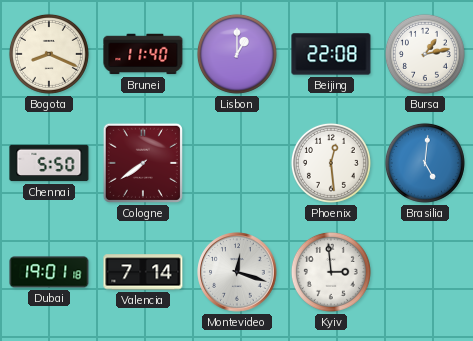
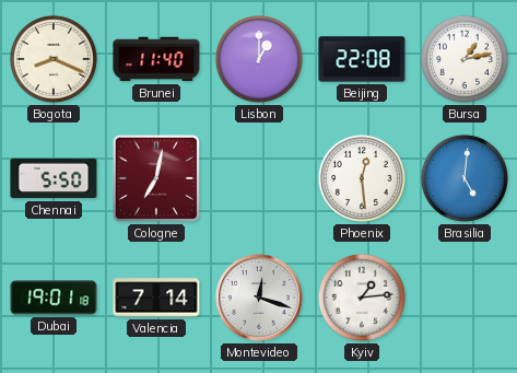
Cologne: 7:39 -> 7:02 (156, 178)
Kyiv: 2:59 -> 1:14 (362, 298)
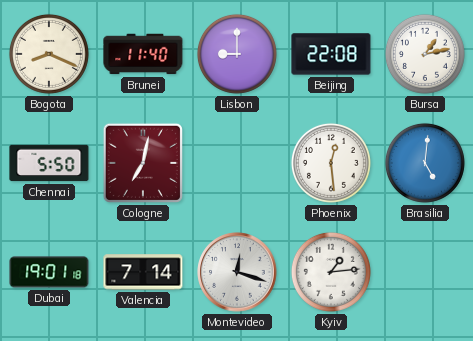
Lisbon: 1:00 -> 9:00 (237, 54)
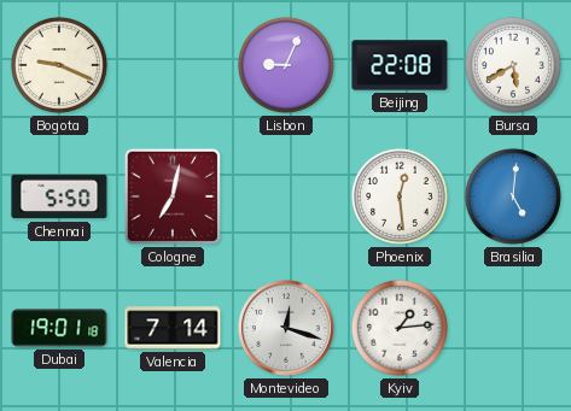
Bogota: 8:19 -> 9:19 (59, 65)
Brunei: 11:40 -> none (143, 54)
Lisbon: 9:00 -> 9:04 (286, 65)
Bursa: 1:13 -> 5:40 (513, 65)
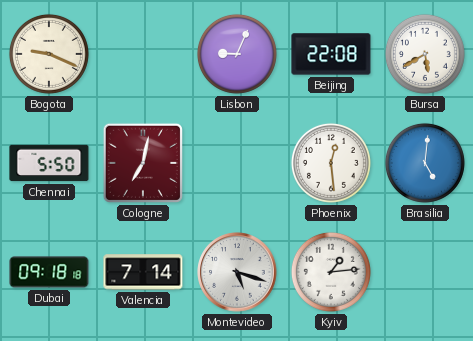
Dubai: 19:01 -> 09:18 (49, 272)
Montevideo: 12:18 -> 5:18 (237, 272)
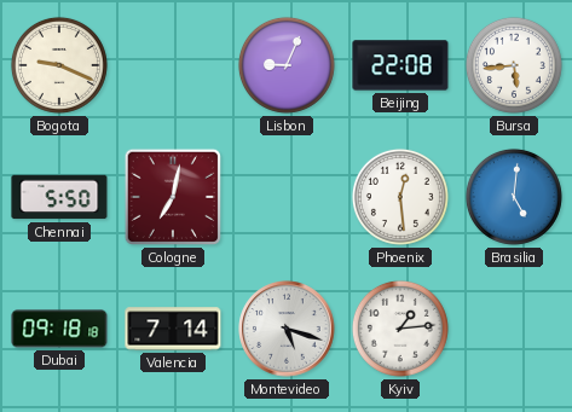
Bursa: 5:40 -> 5:44 (514, 65)
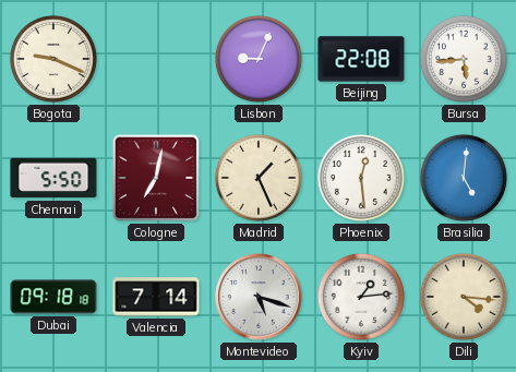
Madrid: none -> 1:26 (259, 178)
Dili: none -> 4:16 (464, 297)
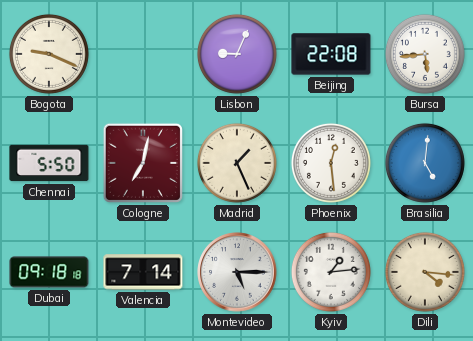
Montevideo: 5:18 -> 5:15 (237, 272)
